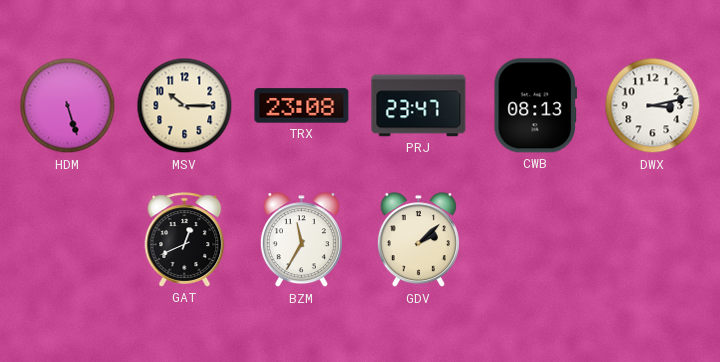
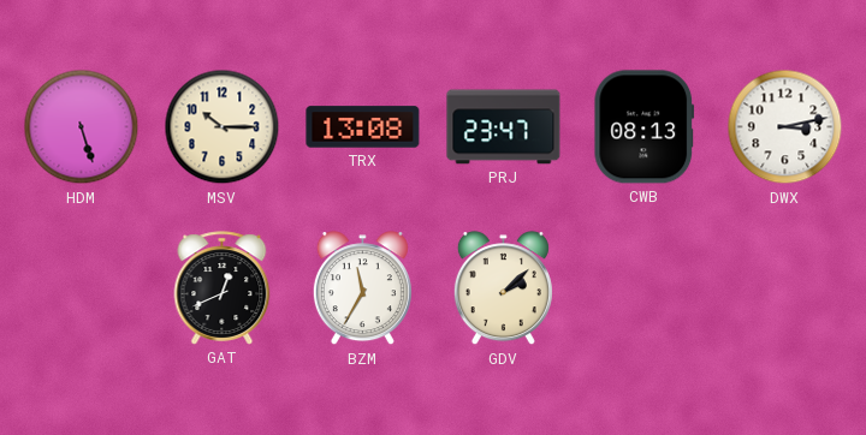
TRX: 23:08 -> 13:08 (363, 127)
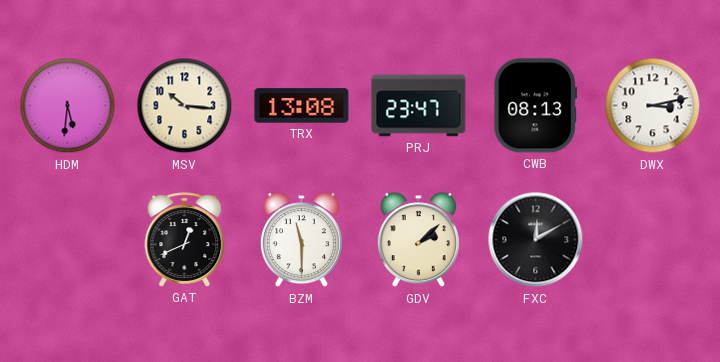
HDM: 5:27 -> 5:31 (68, 106)
MSV: 10:15 -> 10:16 (185, 106)
BZM: 11:35 -> 11:30 (301, 240)
FXC: none -> 12:10 (536, 240)
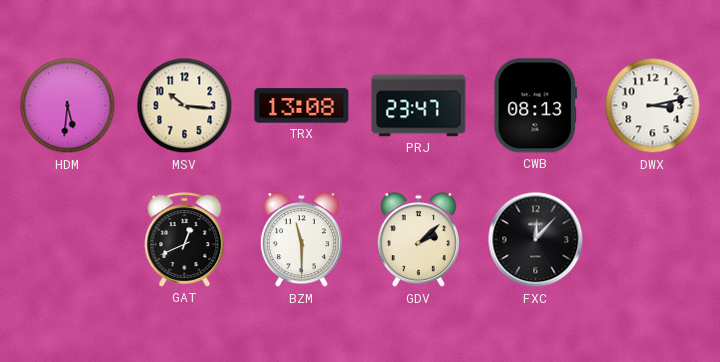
FXC: 12:10 -> 12:07 (536, 240)
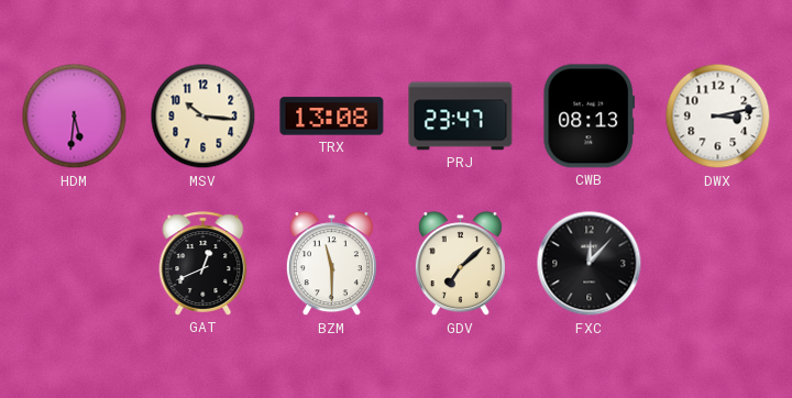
GDV: 2:08 -> 7:08 (460, 264)
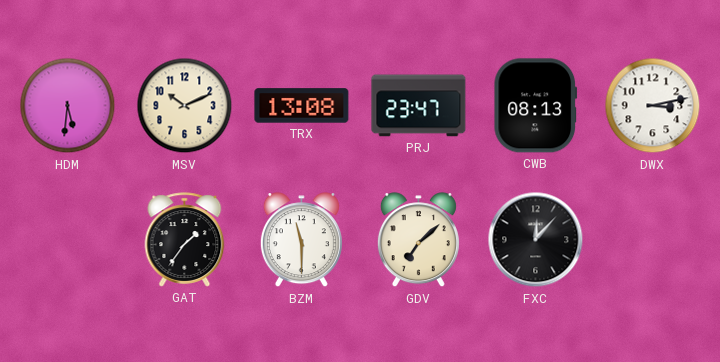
MSV: 10:16 -> 10:11 (185, 106)
GAT: 12:41 -> 1:36 (185, 240)
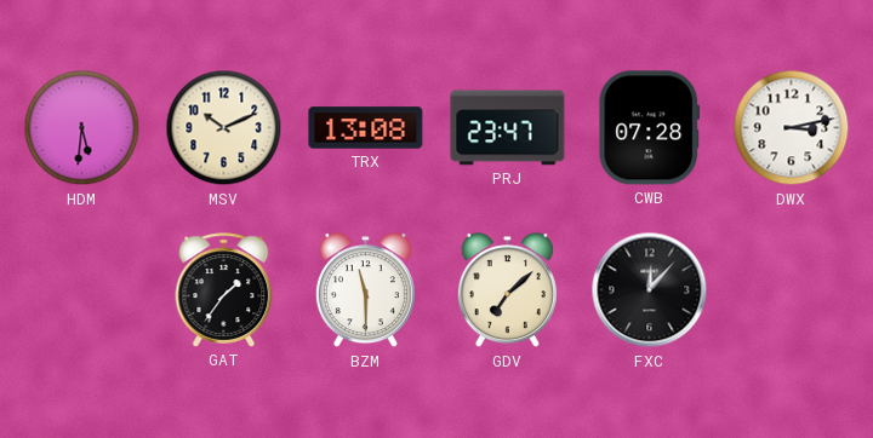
CWB: 08:13 -> 07:28 (650, 128)
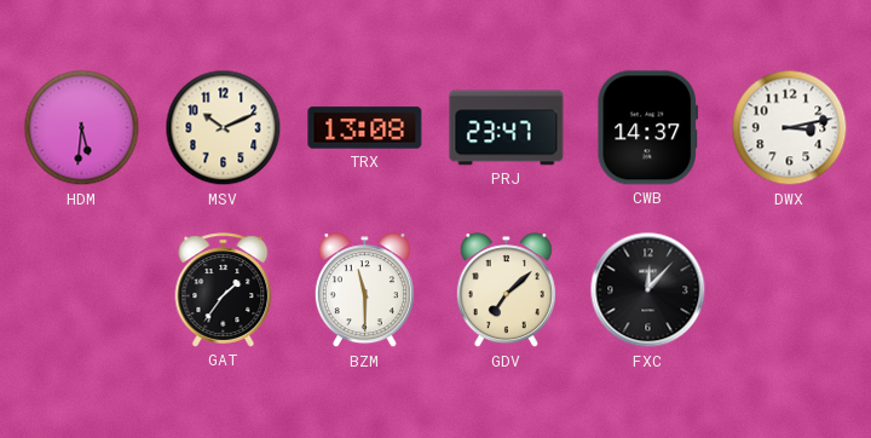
CWB: 07:28 -> 14:37 (648, 128)
